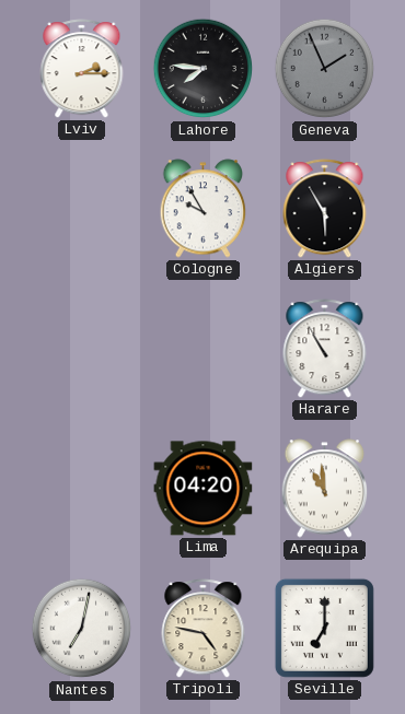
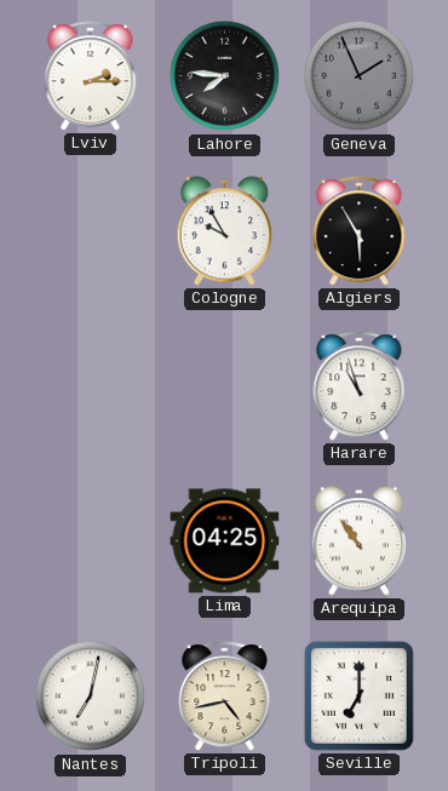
Harare: 10:55 -> 10:57 (360, 386)
Lima: 04:20 -> 04:25 (225, 541)
Arequipa: 10:59 -> 10:54 (360, 541)
Tripoli: 4:47 -> 4:43 (225, 697)
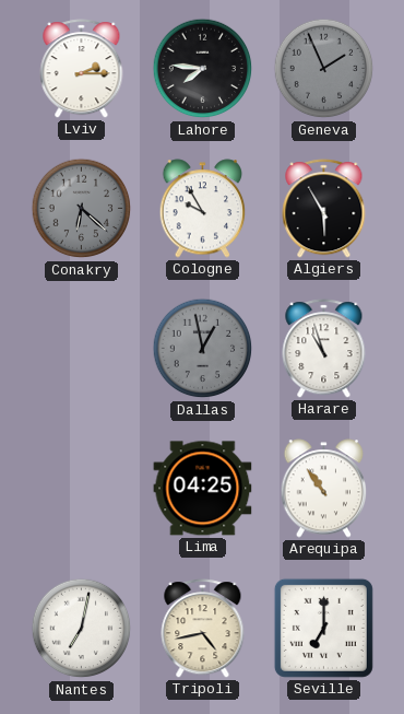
Conakry: none -> 6:22 (82, 209)
Dallas: none -> 12:58 (203, 349)
